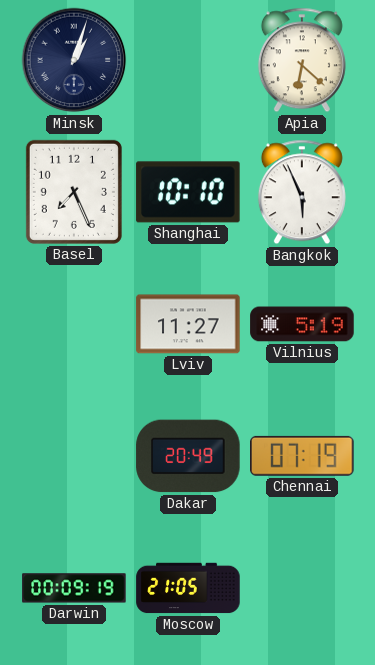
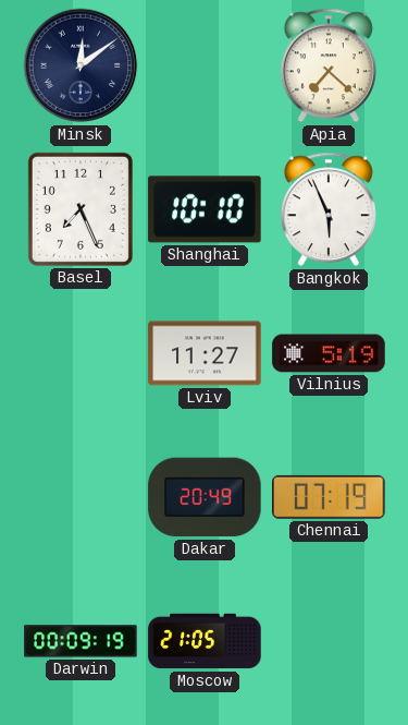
Minsk: 1:03 -> 12:09 (81, 65)
Apia: 6:22 -> 7:22 (329, 65)
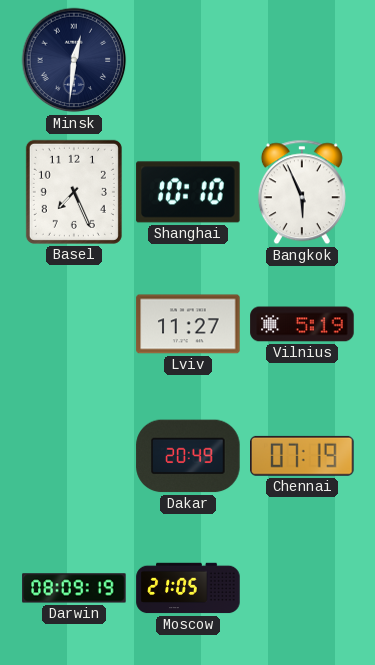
Minsk: 12:09 -> 12:31 (74, 60)
Apia: 7:22 -> none (329, 65)
Darwin: 00:09 -> 08:09 (74, 588)
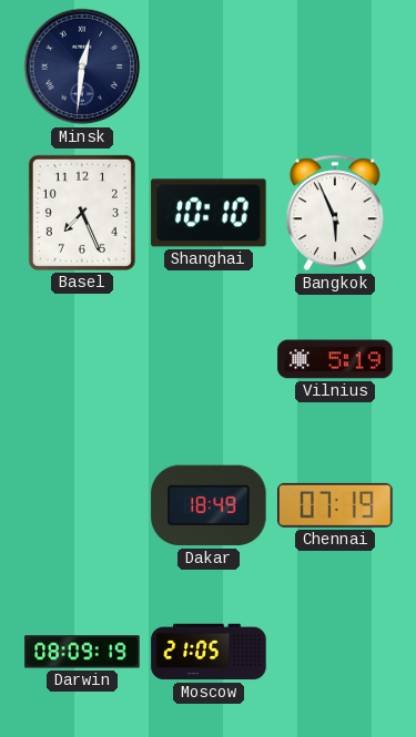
Lviv: 11:27 -> none (188, 324)
Dakar: 20:49 -> 18:49 (209, 505)
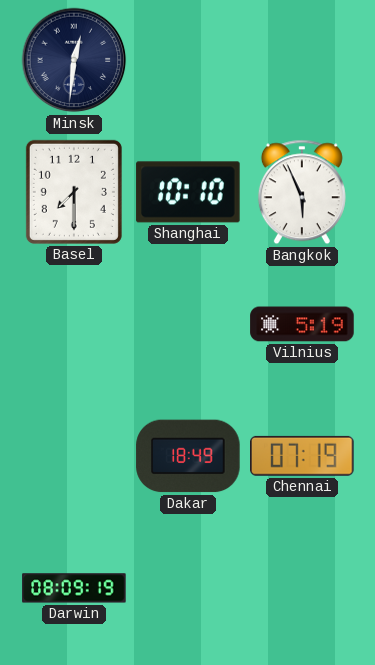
Basel: 7:26 -> 7:30 (74, 192)
Moscow: 21:05 -> none (209, 652)
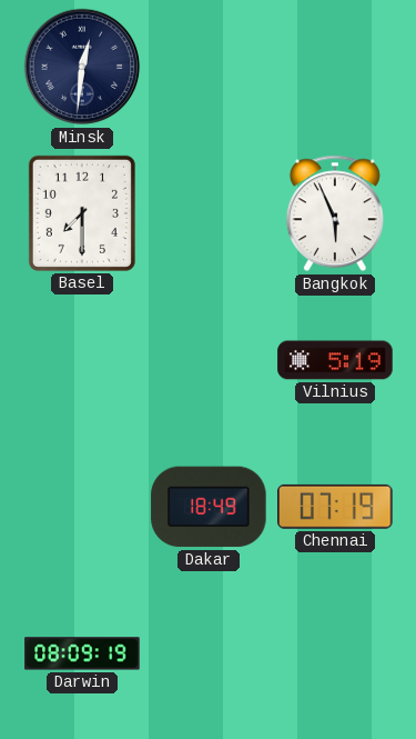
Shanghai: 10:10 -> none (188, 192)
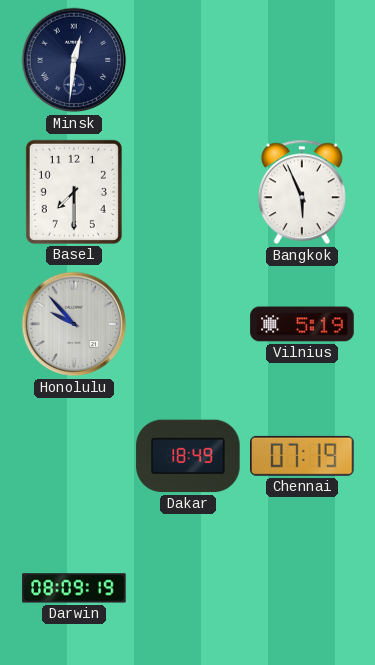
Honolulu: none -> 9:53 (74, 324)
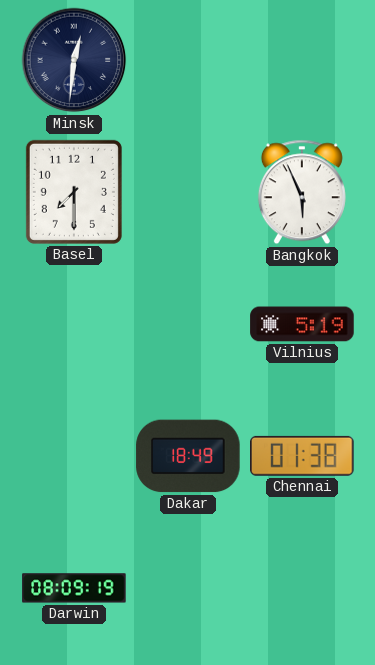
Honolulu: 9:53 -> none (74, 324)
Chennai: 07:19 -> 01:38 (302, 456)
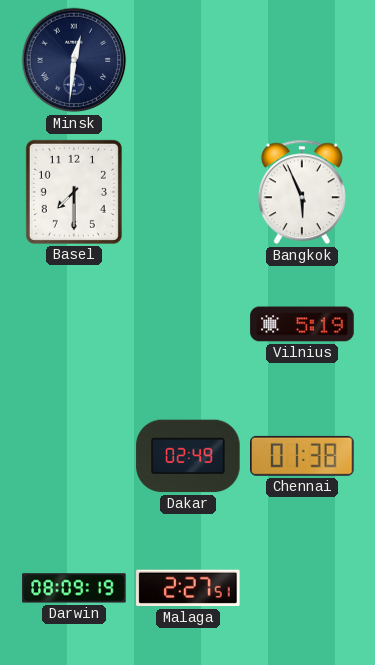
Dakar: 18:49 -> 02:49 (188, 456)
Malaga: none -> 2:27 (188, 588)
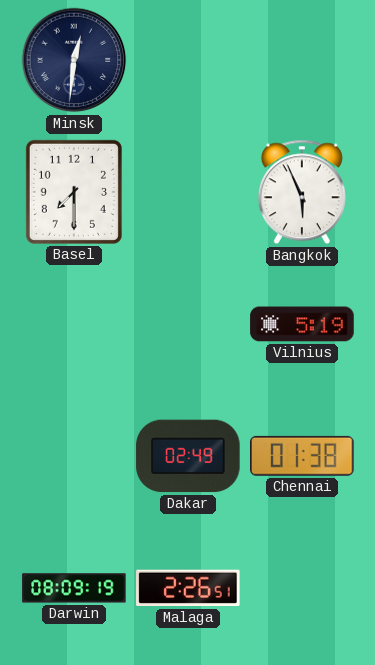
Malaga: 2:27 -> 2:26 (188, 588)
